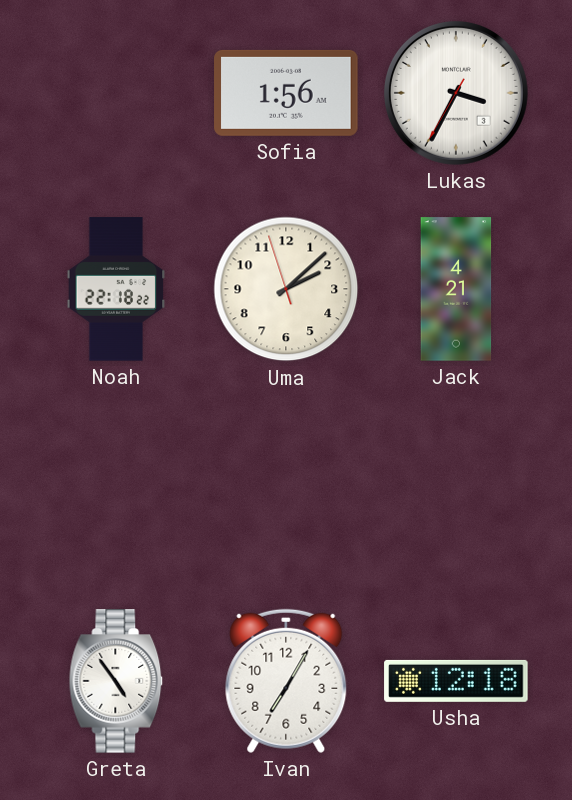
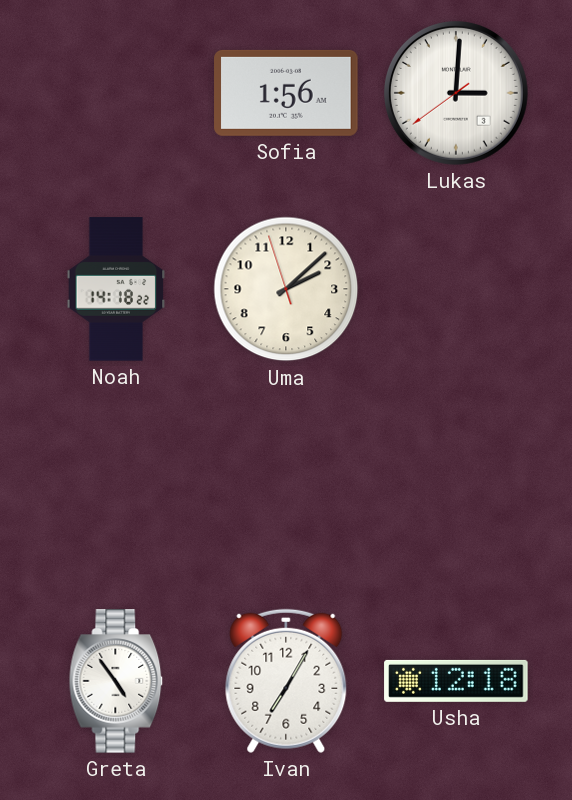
Lukas: 3:34 -> 3:00 (456, 93)
Noah: 22:18 -> 14:18 (116, 289)
Jack: 4:21 -> none (456, 289)
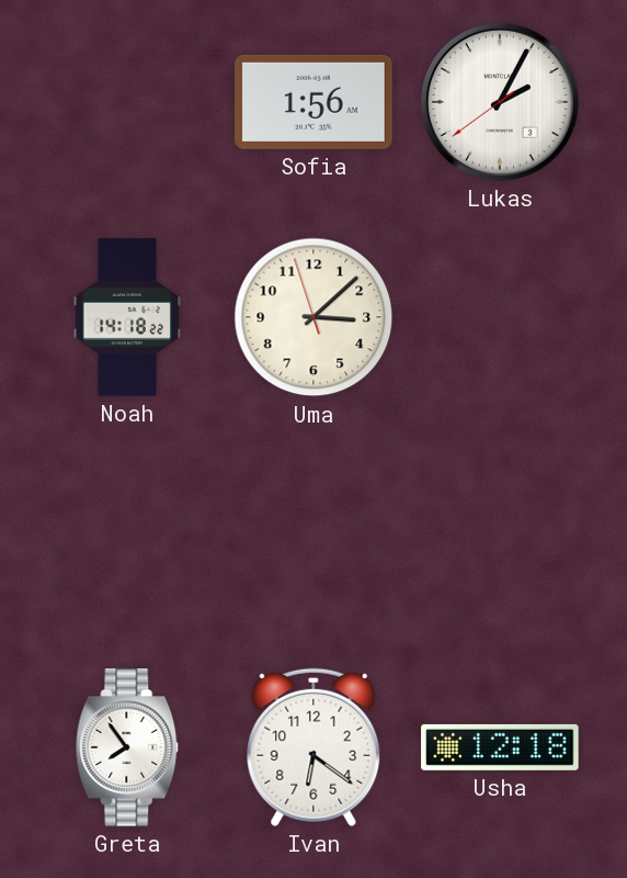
Lukas: 3:00 -> 2:04 (500, 102)
Uma: 2:07 -> 3:07 (314, 317)
Greta: 4:54 -> 7:54 (127, 747)
Ivan: 7:05 -> 6:21 (314, 747)
